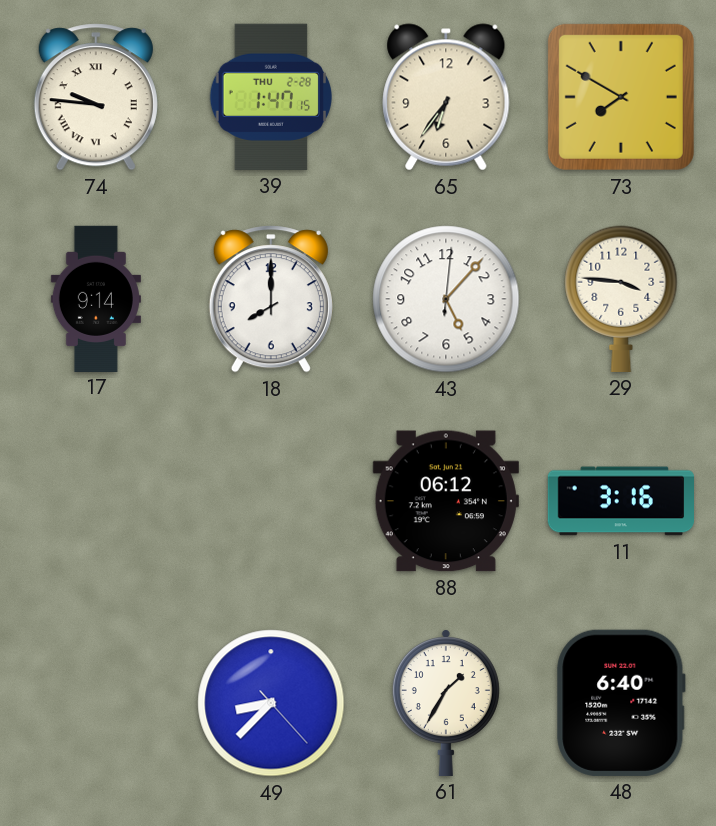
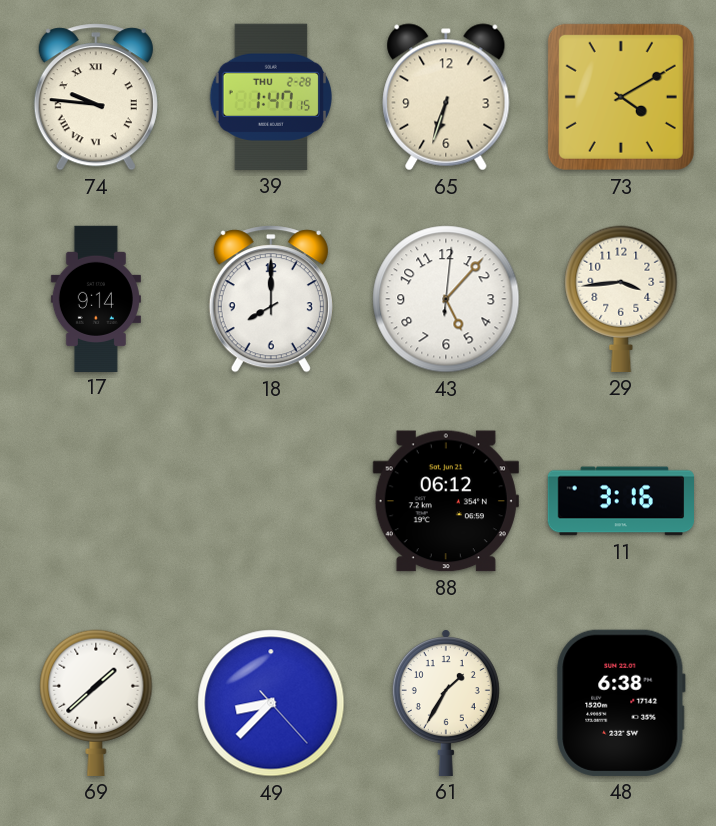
65: 6:36 -> 6:33 (446, 97)
73: 7:50 -> 4:10 (621, 97)
29: 3:46 -> 3:44 (621, 299)
69: none -> 1:38 (96, 703)
48: 6:40 -> 6:38 (621, 703)
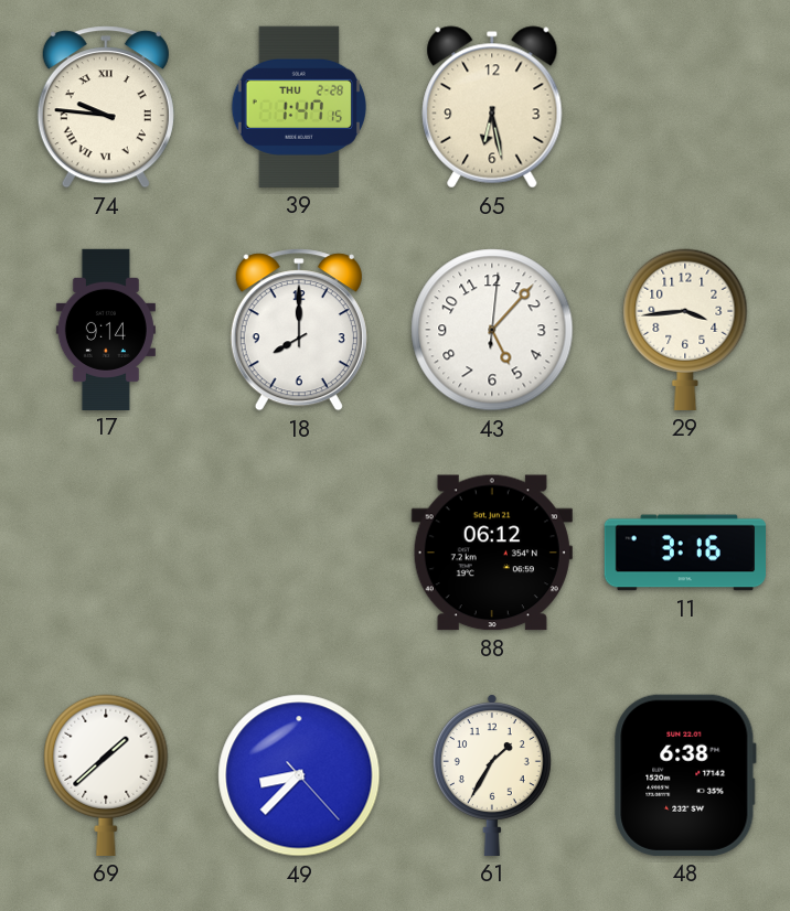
65: 6:33 -> 6:28 (492, 107)
73: 4:10 -> none (621, 97)
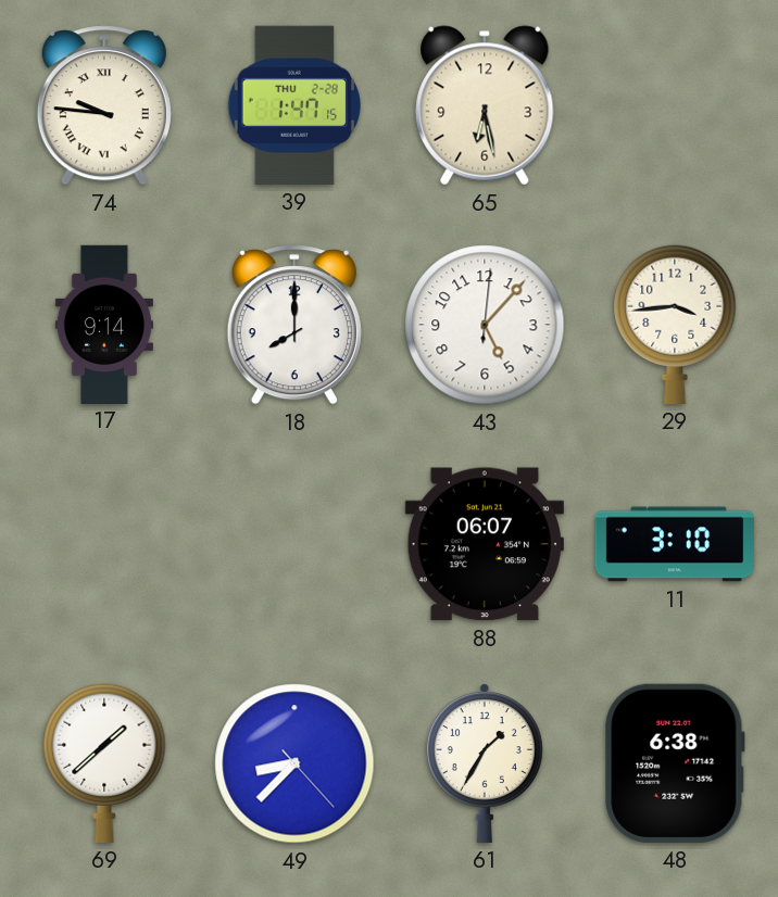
88: 06:12 -> 06:07 (485, 544)
11: 3:16 -> 3:10 (674, 544)
